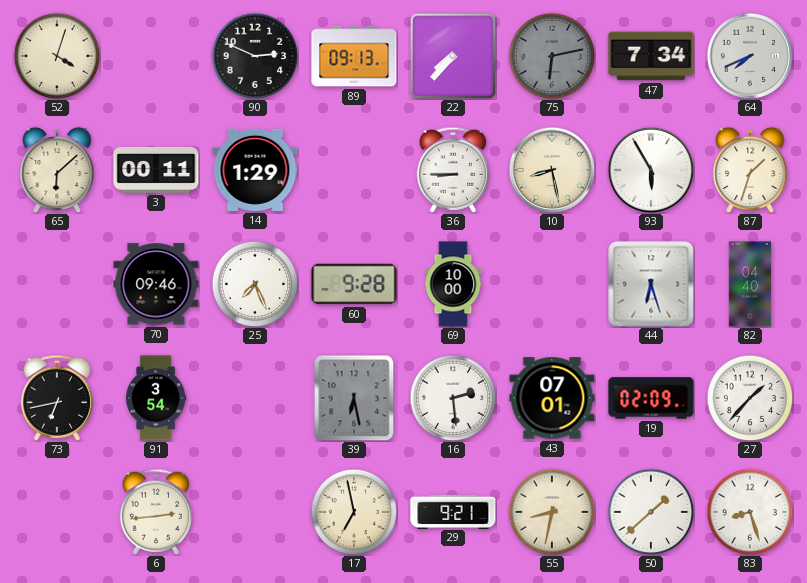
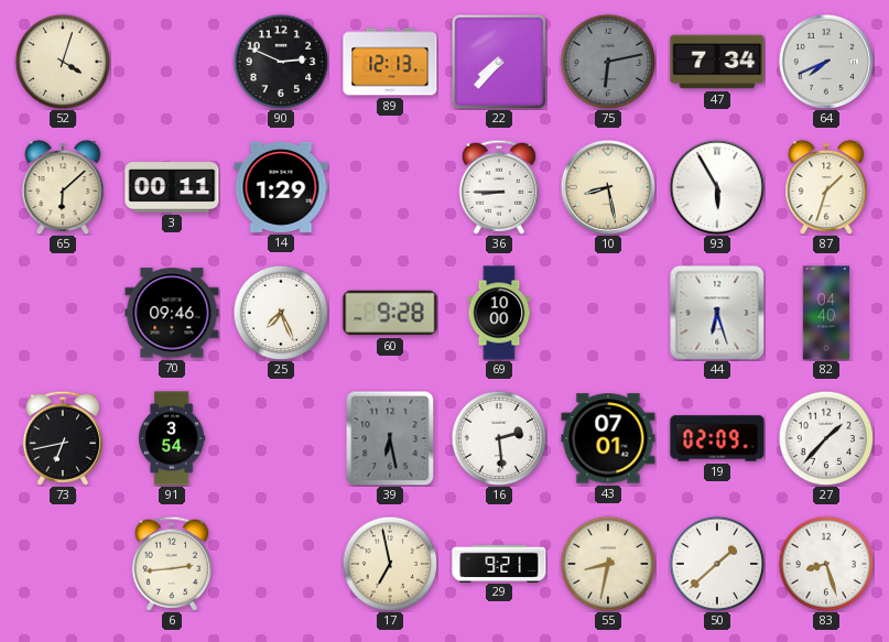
89: 09:13 -> 12:13 (390, 62)
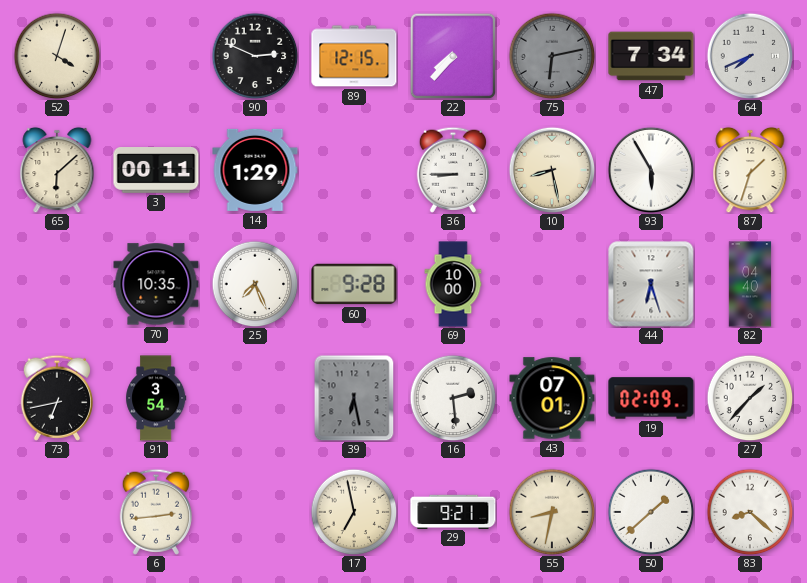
89: 12:13 -> 12:15 (354, 56)
70: 09:46 -> 10:35 (156, 284)
83: 8:27 -> 8:22 (750, 512)
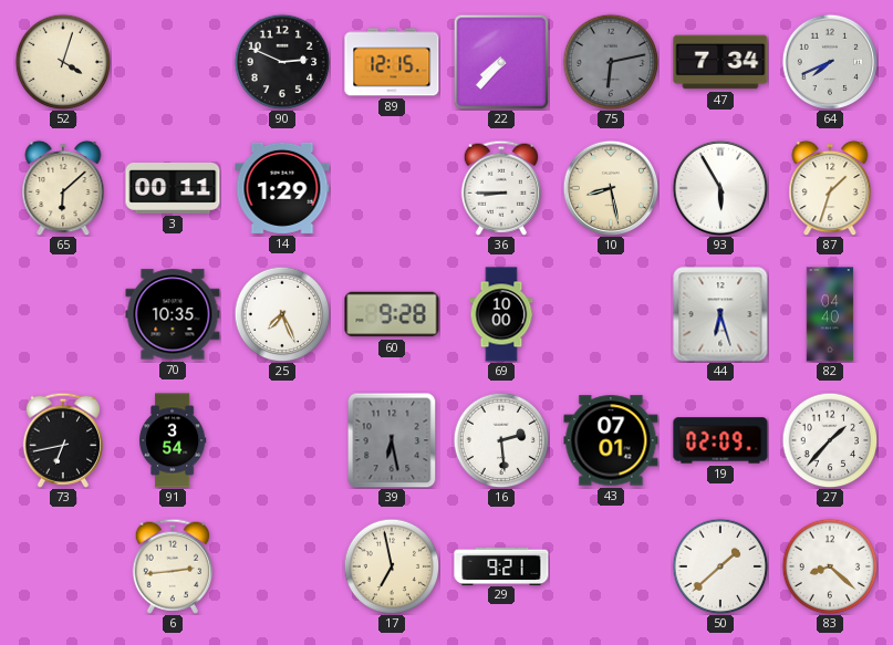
55: 8:32 -> none (552, 512)
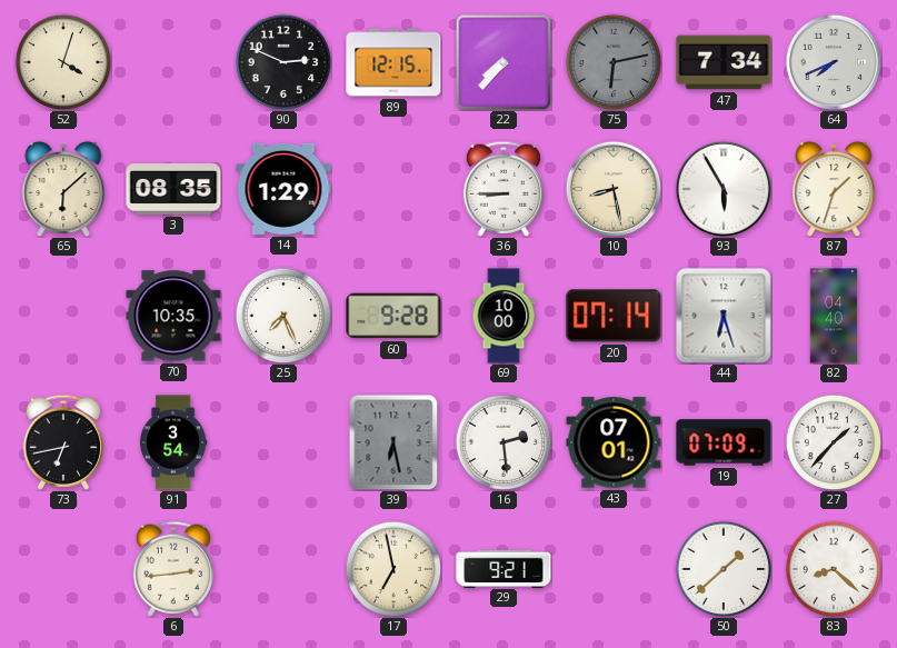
3: 00:11 -> 08:35 (173, 190)
20: none -> 07:14 (614, 316)
19: 02:09 -> 07:09 (724, 442)
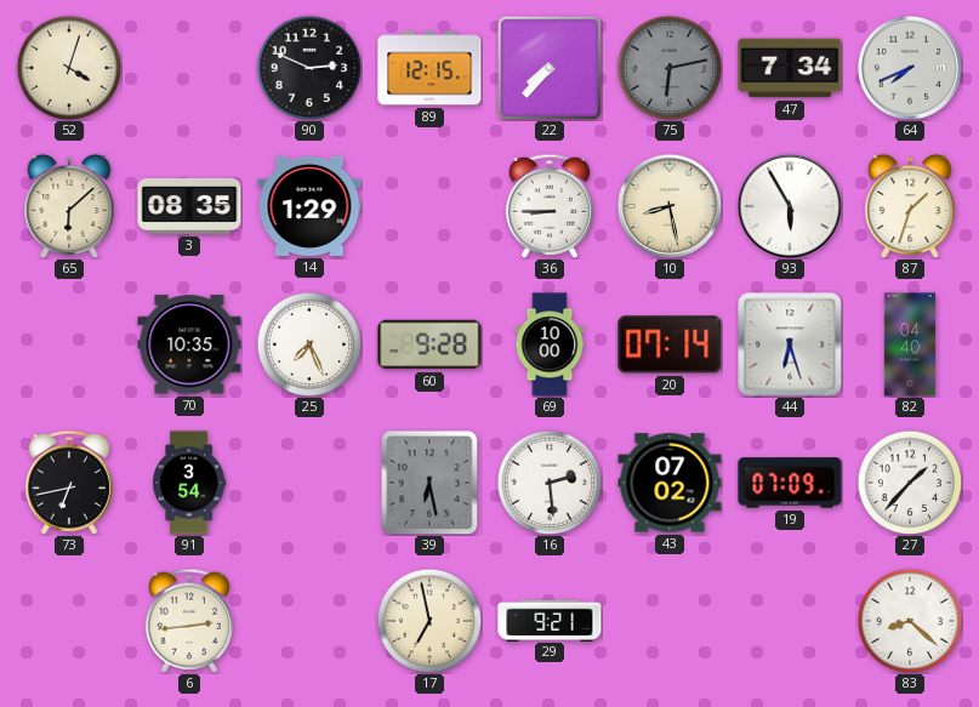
43: 07:01 -> 07:02 (670, 483)
50: 1:38 -> none (724, 569)
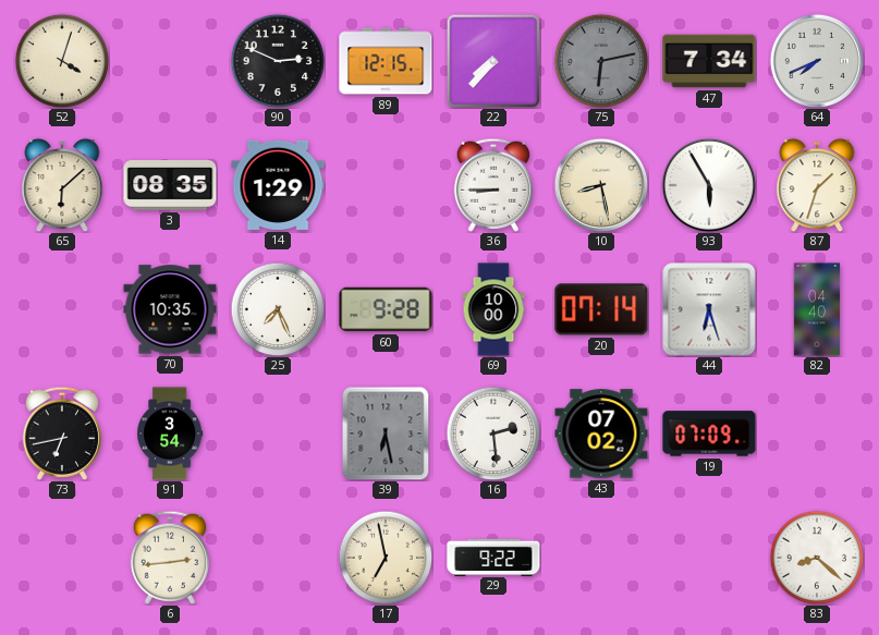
27: 1:37 -> none (910, 483)
29: 9:21 -> 9:22 (493, 557)
